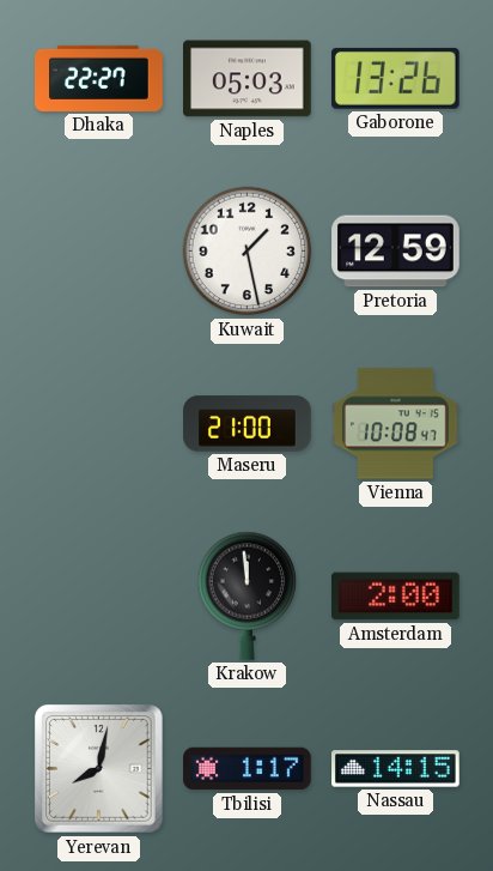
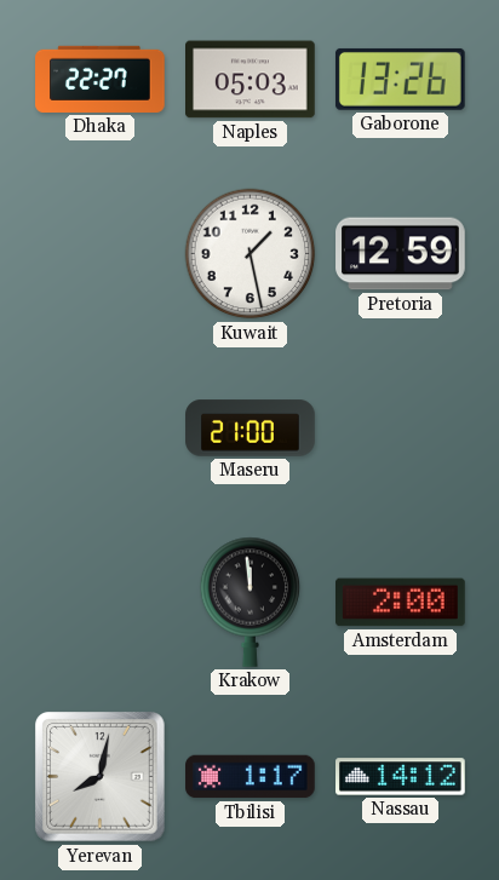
Vienna: 10:08 -> none (396, 424)
Nassau: 14:15 -> 14:12 (401, 777)
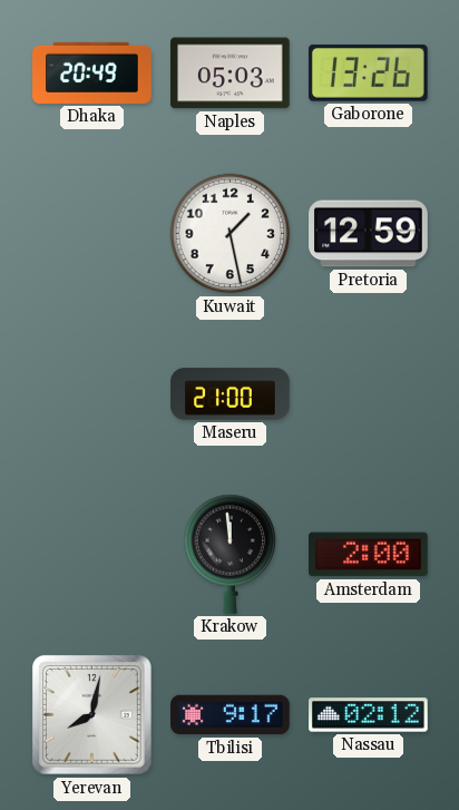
Dhaka: 22:27 -> 20:49 (92, 72)
Tbilisi: 1:17 -> 9:17 (231, 715)
Nassau: 14:12 -> 02:12 (369, 715)
